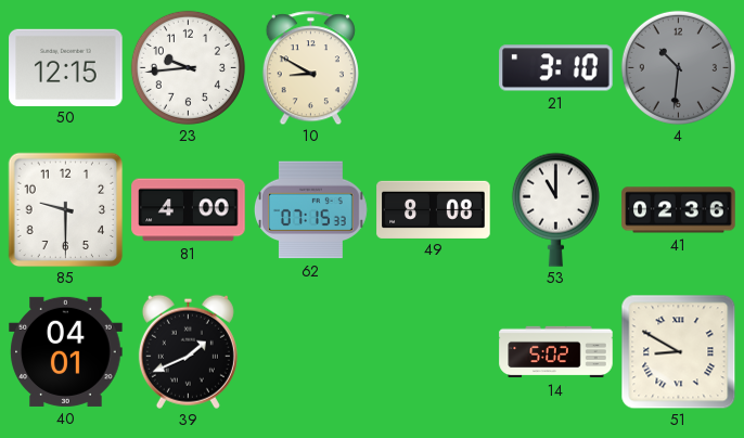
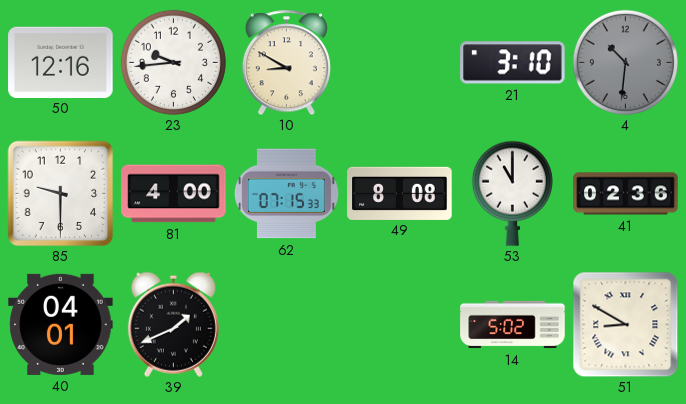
50: 12:15 -> 12:16 (61, 62)
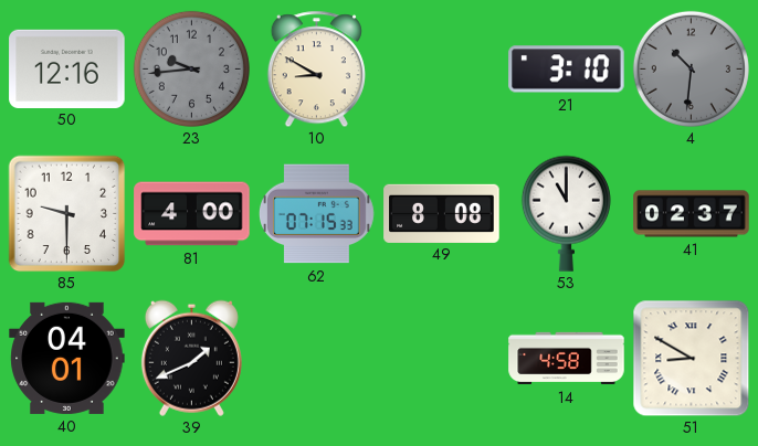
23 dial: white -> grey (191, 68)
41: 02:36 -> 02:37 (692, 214)
14: 5:02 -> 4:58 (567, 359)
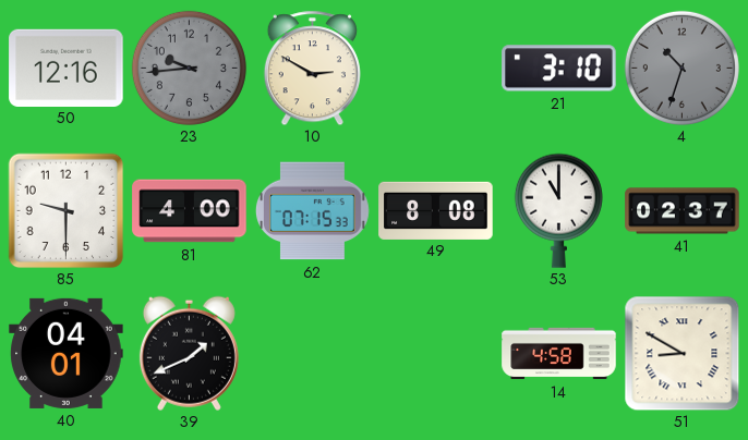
10: 8:50 -> 2:50 (312, 68)
4: 10:31 -> 10:33 (681, 68)
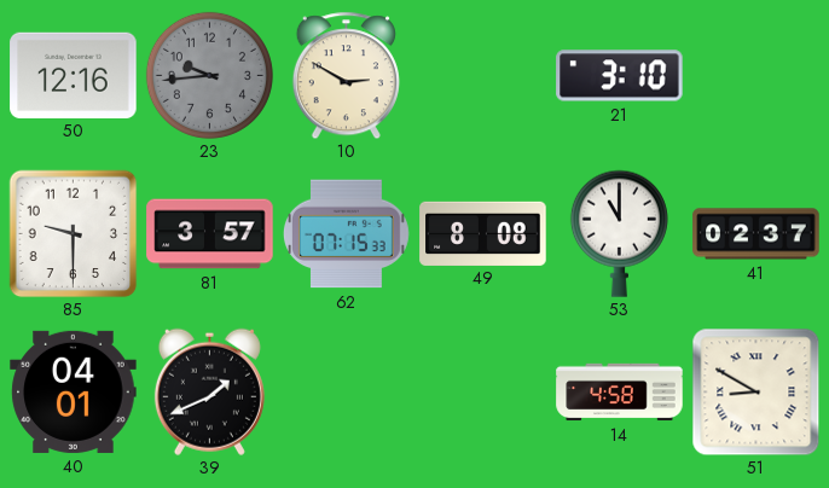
4: 10:33 -> none (681, 68)
81: 4:00 -> 3:57 (210, 234)
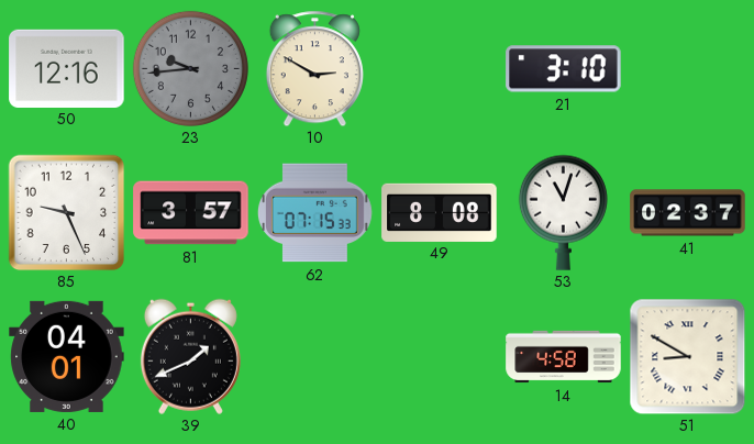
85: 9:30 -> 9:26 (66, 212)
53: 11:00 -> 11:03 (563, 212)
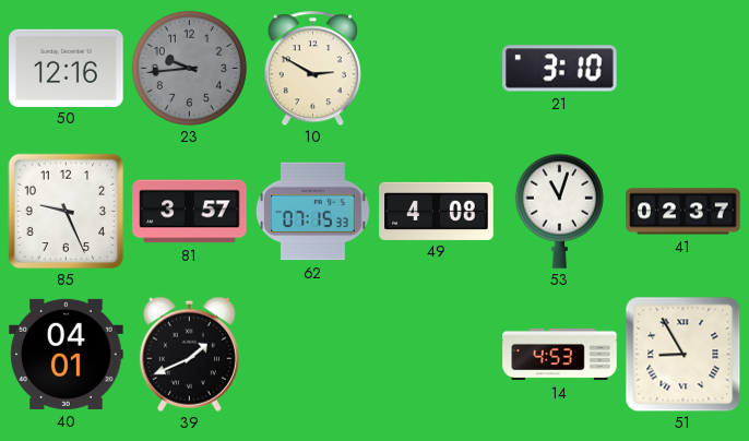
49: 8:08 -> 4:08 (437, 211)
14: 4:58 -> 4:53 (560, 355)
51: 8:50 -> 8:55 (682, 354)
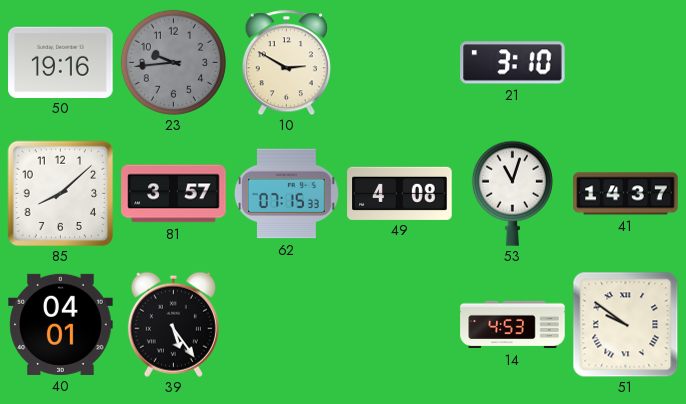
50: 12:16 -> 19:16 (61, 62)
85: 9:26 -> 8:08 (60, 193)
41: 02:37 -> 14:37 (626, 194)
39: 1:41 -> 5:24 (173, 324)
51: 8:55 -> 9:51 (625, 324)
